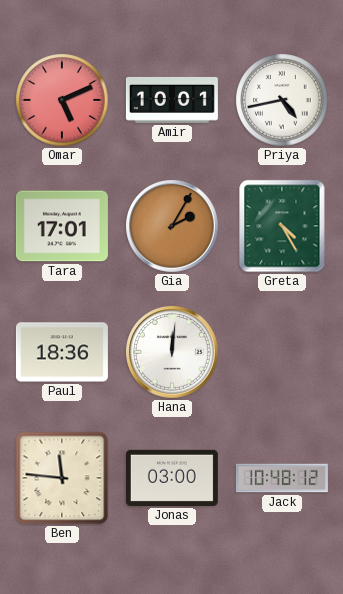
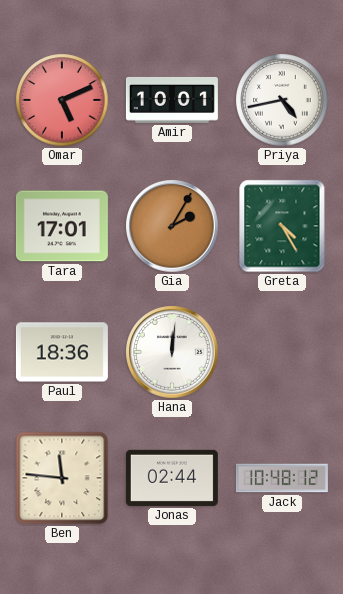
Jonas: 03:00 -> 02:44 (172, 478)
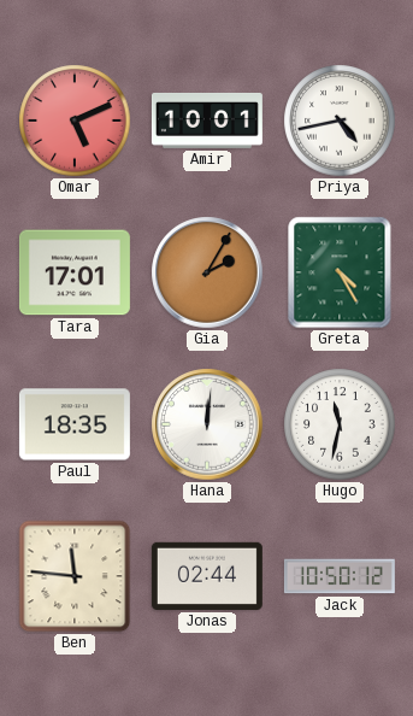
Paul: 18:36 -> 18:35 (75, 424)
Hugo: none -> 11:32 (340, 424)
Jack: 10:48 -> 10:50 (340, 576)
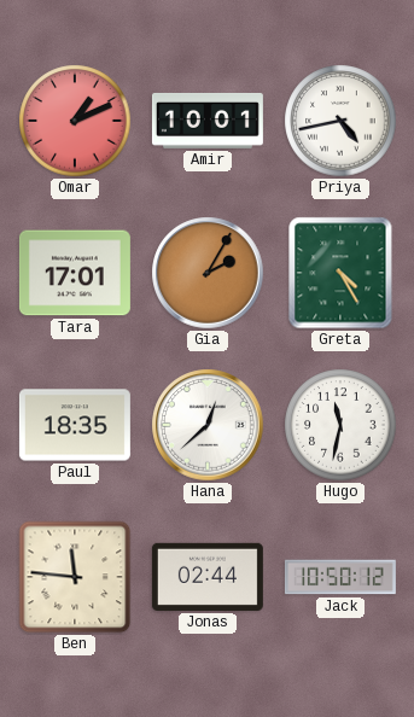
Omar: 5:11 -> 1:11 (75, 121)
Hana: 12:01 -> 12:38 (208, 425)
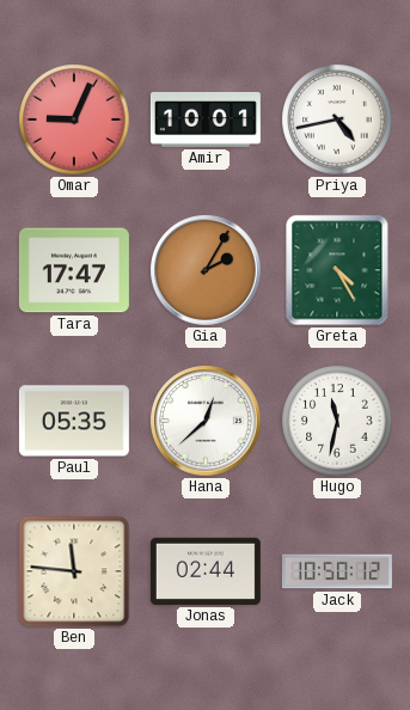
Omar: 1:11 -> 9:04 (74, 120)
Tara: 17:01 -> 17:47 (74, 270)
Paul: 18:35 -> 05:35 (74, 421)
